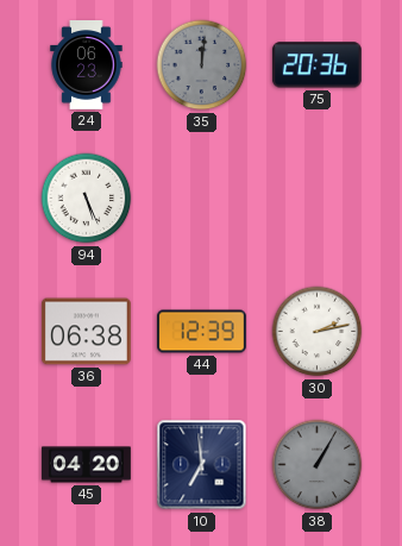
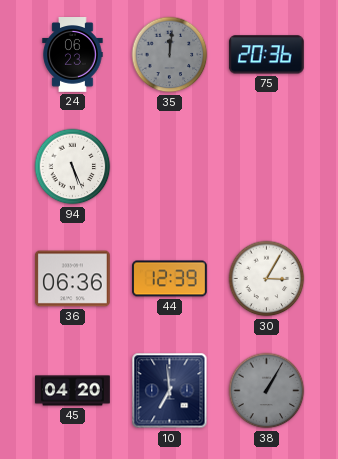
36: 06:38 -> 06:36 (73, 279)
30: 2:13 -> 3:05 (267, 279)
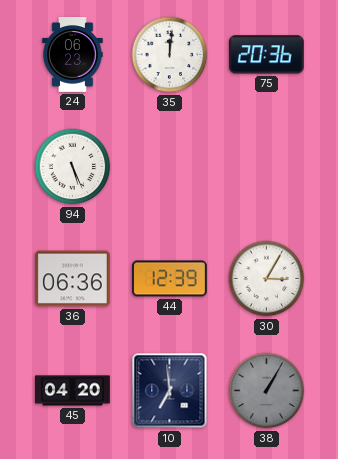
35 dial: grey -> white (170, 55)
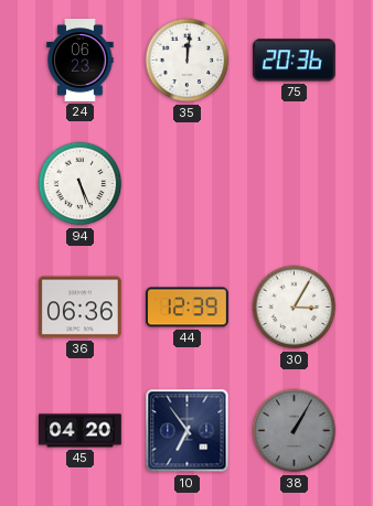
10: 6:59 -> 6:54 (188, 431)
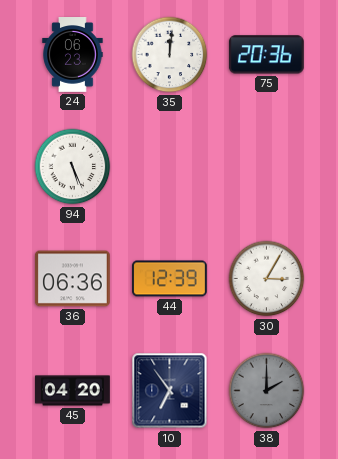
38: 1:05 -> 2:00 (267, 391)
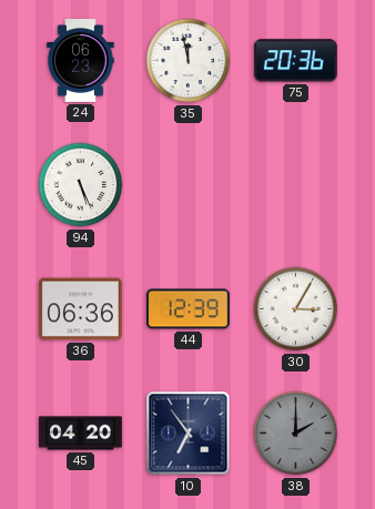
35: 12:01 -> 11:58 (189, 61)
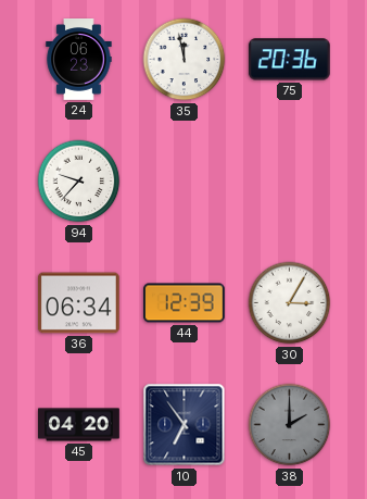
94: 5:26 -> 9:37 (79, 182)
36: 06:36 -> 06:34 (79, 303)
